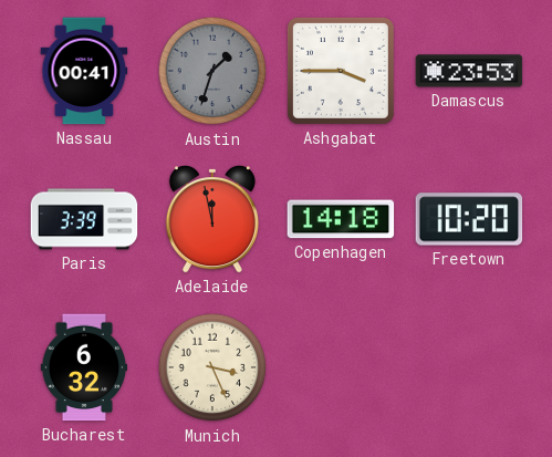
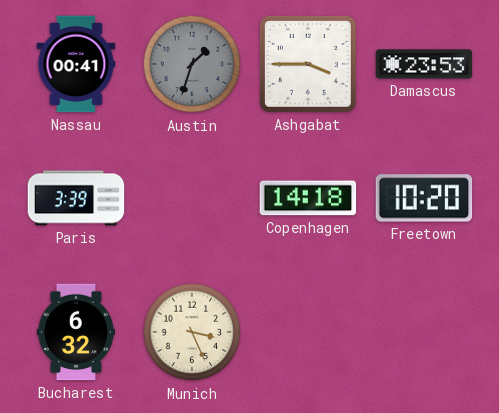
Adelaide: 11:58 -> none (212, 219)
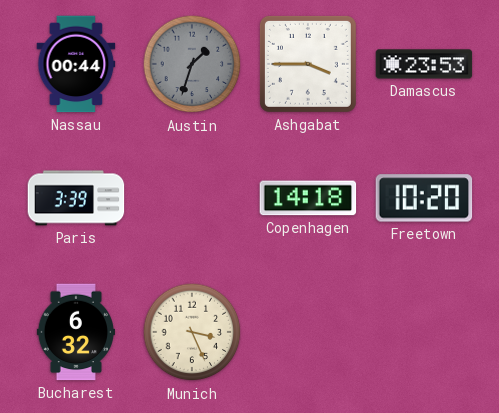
Nassau: 00:41 -> 00:44 (76, 64)
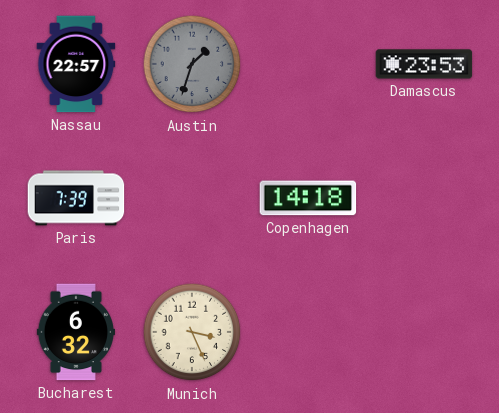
Nassau: 00:44 -> 22:57 (76, 64)
Ashgabat: 3:45 -> none (308, 64)
Paris: 3:39 -> 7:39 (76, 198)
Freetown: 10:20 -> none (424, 198)
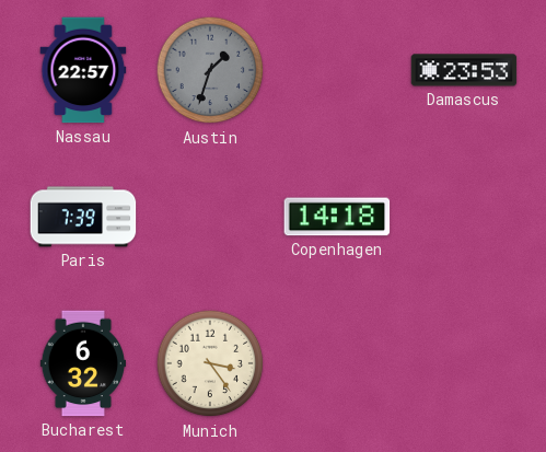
Munich: 3:26 -> 3:24 (210, 363)
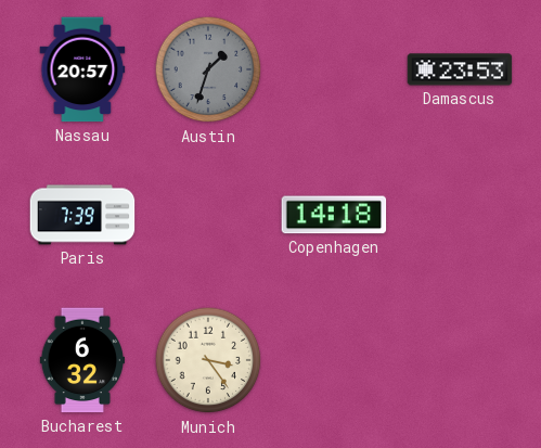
Nassau: 22:57 -> 20:57 (82, 69)
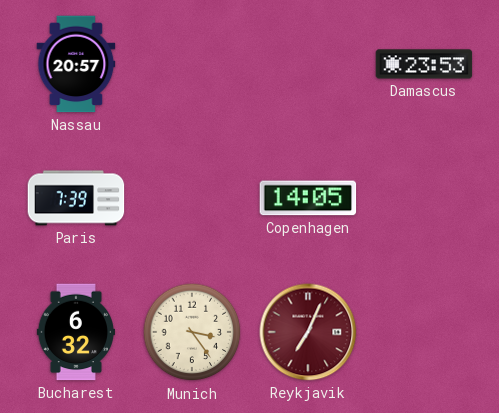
Austin: 1:33 -> none (208, 69)
Copenhagen: 14:18 -> 14:05 (308, 198)
Reykjavik: none -> 7:04 (308, 332)
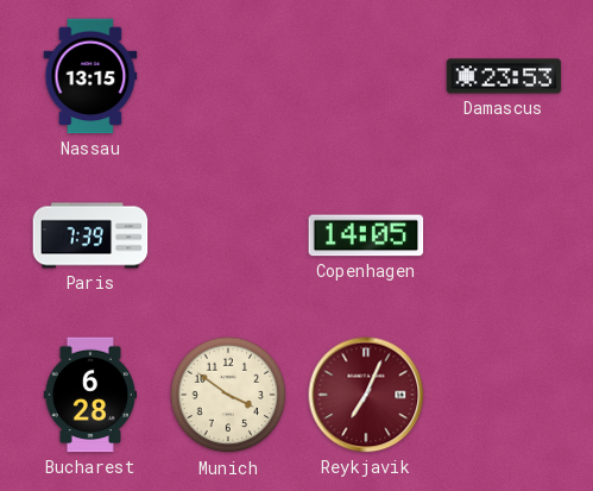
Nassau: 20:57 -> 13:15 (90, 76)
Bucharest: 6:32 -> 6:28 (89, 395)
Munich: 3:24 -> 3:51 (228, 395)
